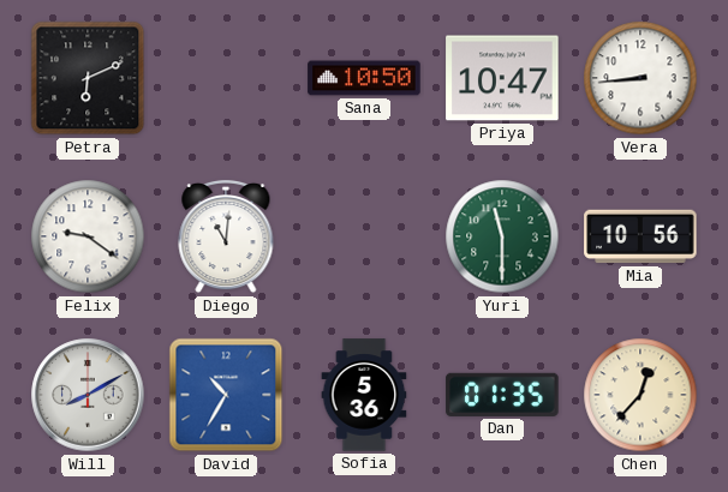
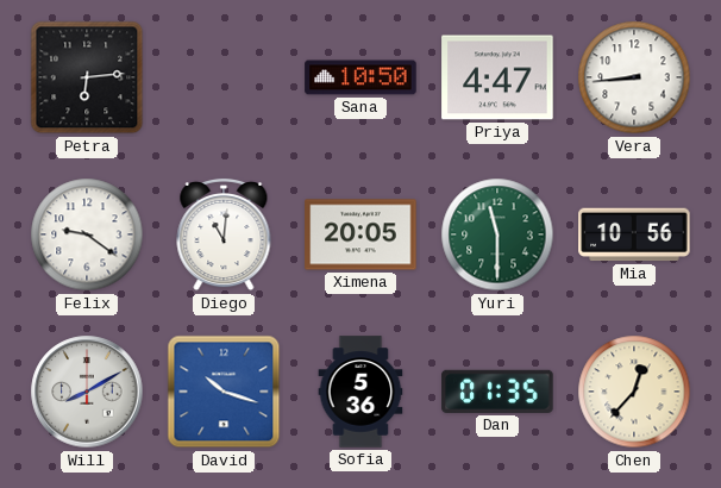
Petra: 6:11 -> 6:14 (87, 77)
Priya: 10:47 -> 4:47 (497, 77)
Ximena: none -> 20:05 (360, 234)
David: 10:35 -> 10:18 (224, 392)
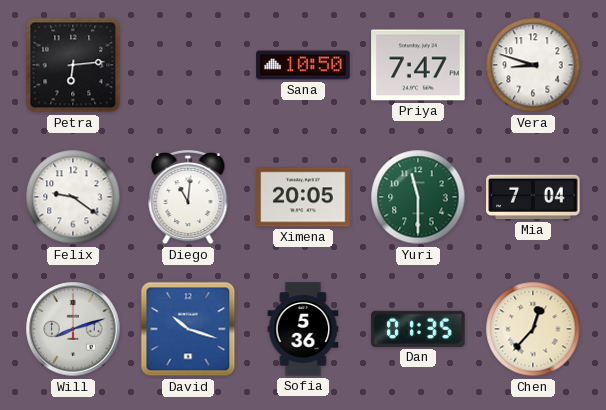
Priya: 4:47 -> 7:47 (418, 65)
Vera: 8:44 -> 8:48 (533, 65)
Mia: 10:56 -> 7:04 (533, 197)
Will: 8:10 -> 8:12 (73, 329)
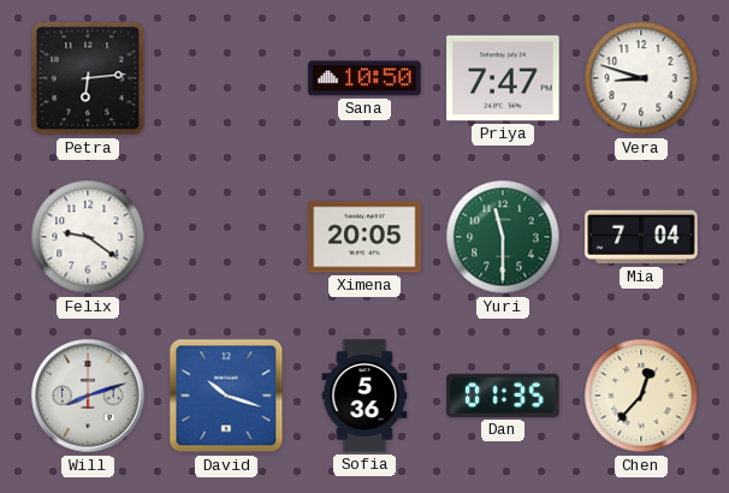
Diego: 11:01 -> none (188, 197)
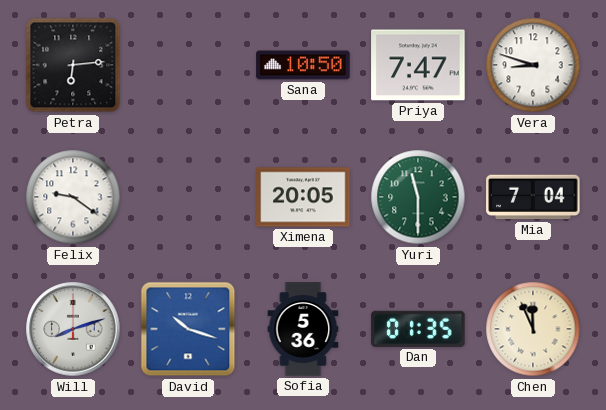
Chen: 12:37 -> 11:56 (533, 329)
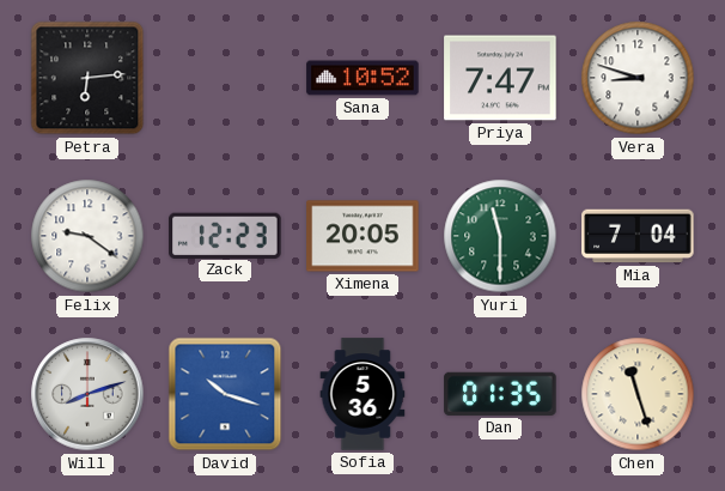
Sana: 10:50 -> 10:52 (363, 78)
Zack: none -> 12:23 (225, 235)
Chen: 11:56 -> 11:27 (638, 394)
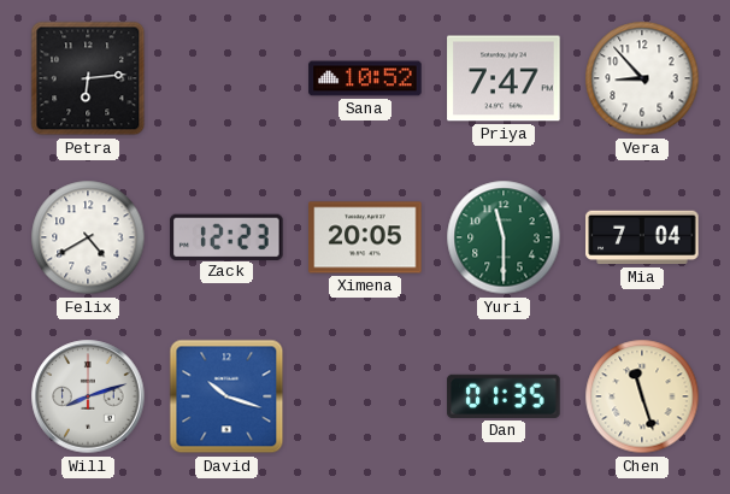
Vera: 8:48 -> 8:53 (642, 78)
Felix: 9:21 -> 4:40 (88, 237)
Sofia: 5:36 -> none (363, 394)
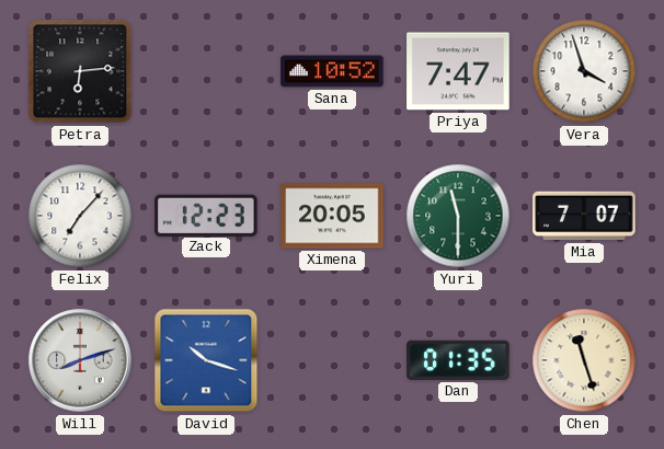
Vera: 8:53 -> 3:57 (584, 71)
Felix: 4:40 -> 7:07 (80, 216)
Mia: 7:04 -> 7:07 (584, 216)
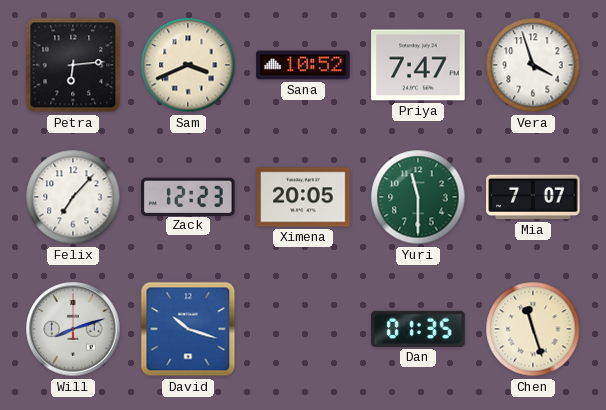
Sam: none -> 3:41 (188, 65)
